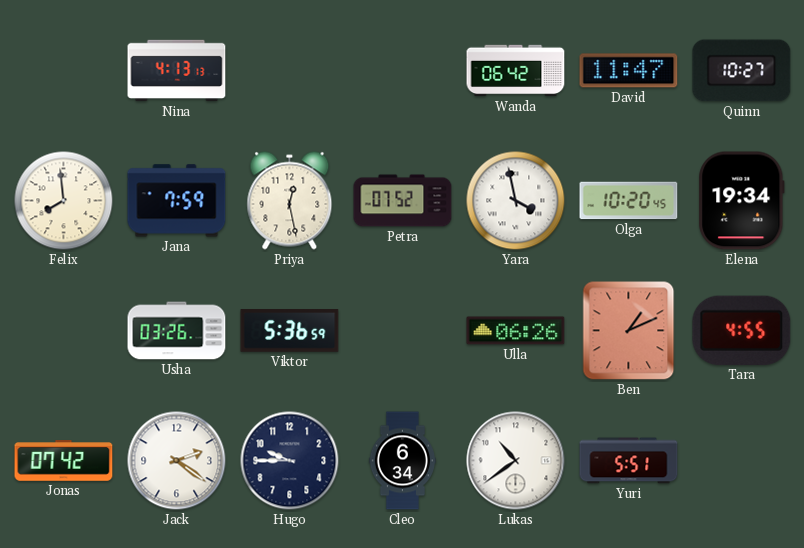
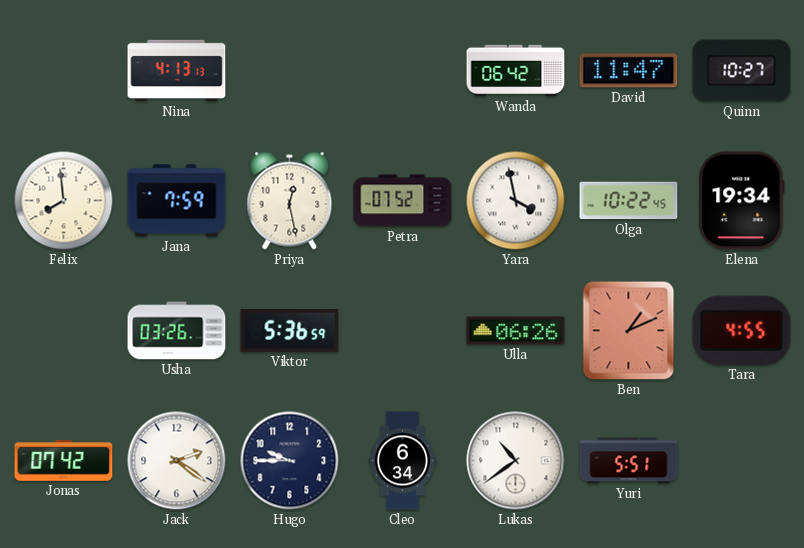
Olga: 10:20 -> 10:22 (629, 201)
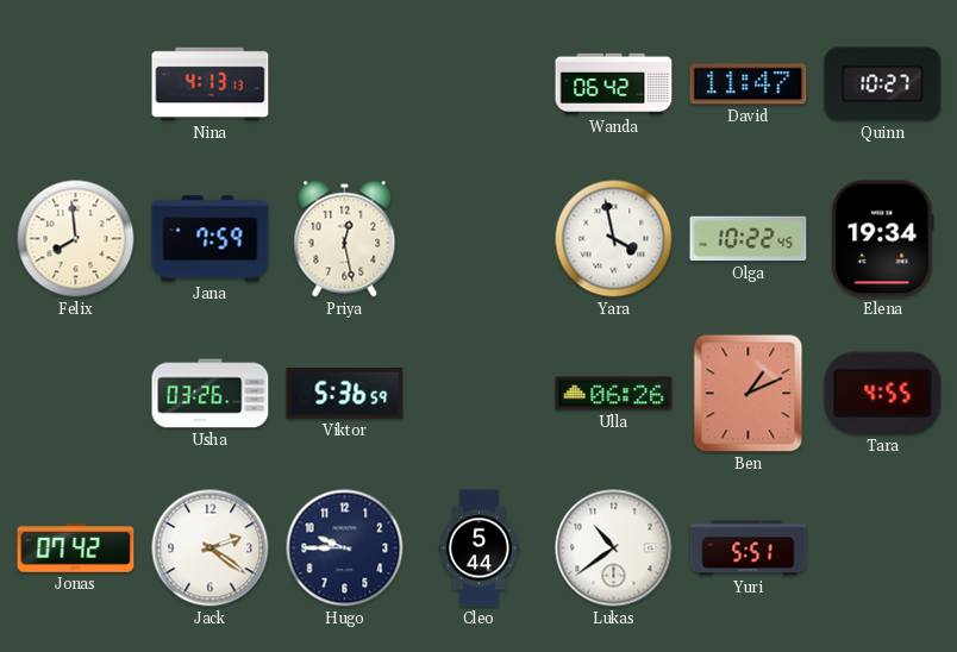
Petra: 07:52 -> none (403, 201)
Cleo: 6:34 -> 5:44 (478, 548)
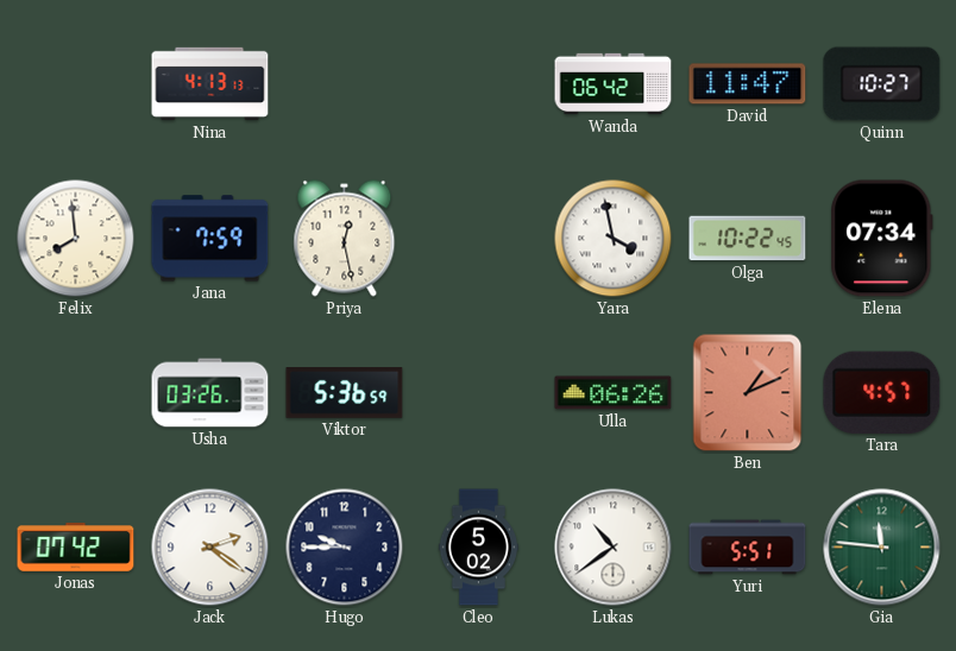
Elena: 19:34 -> 07:34 (882, 239)
Tara: 4:55 -> 4:57 (882, 392)
Cleo: 5:44 -> 5:02 (478, 548)
Gia: none -> 11:46 (882, 548)
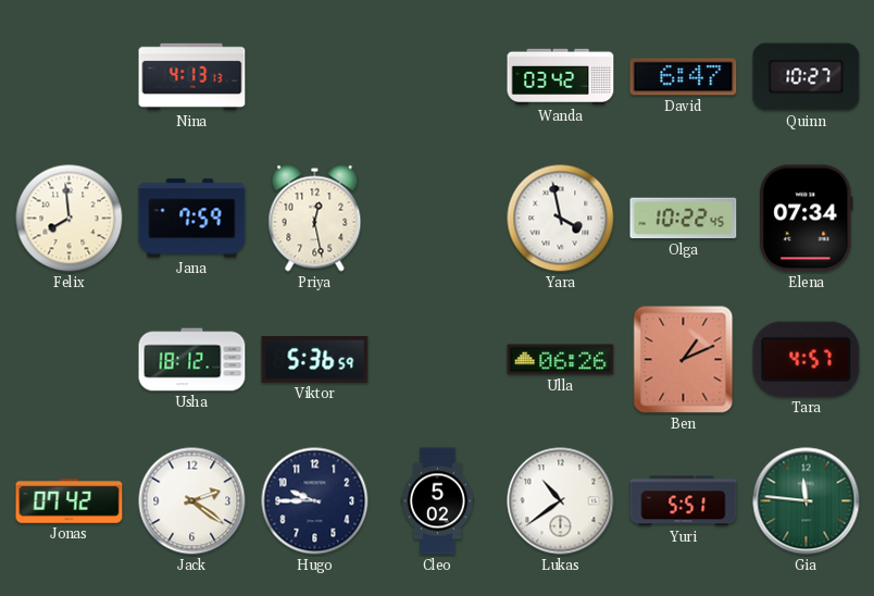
Wanda: 06:42 -> 03:42 (561, 77)
David: 11:47 -> 6:47 (684, 77)
Usha: 03:26 -> 18:12 (192, 360)
